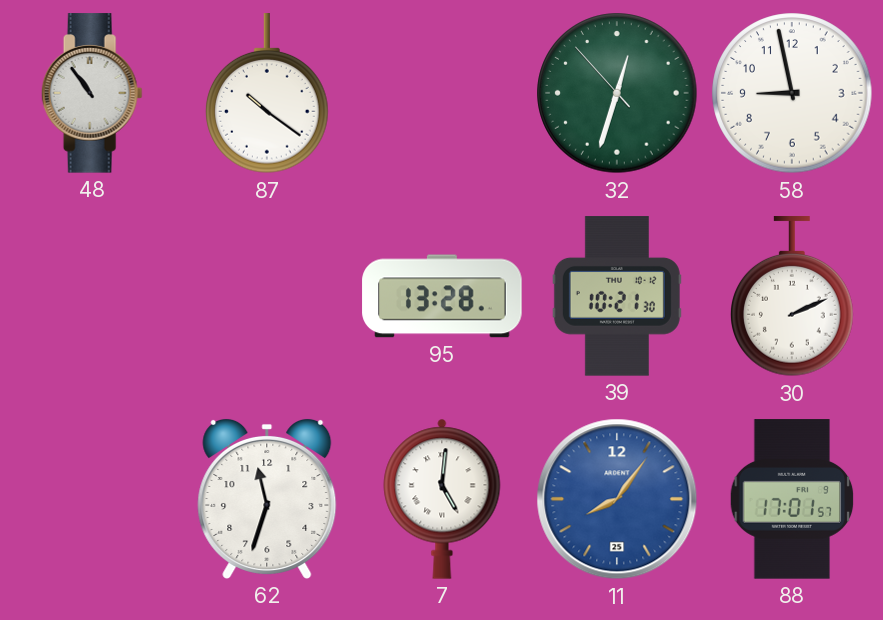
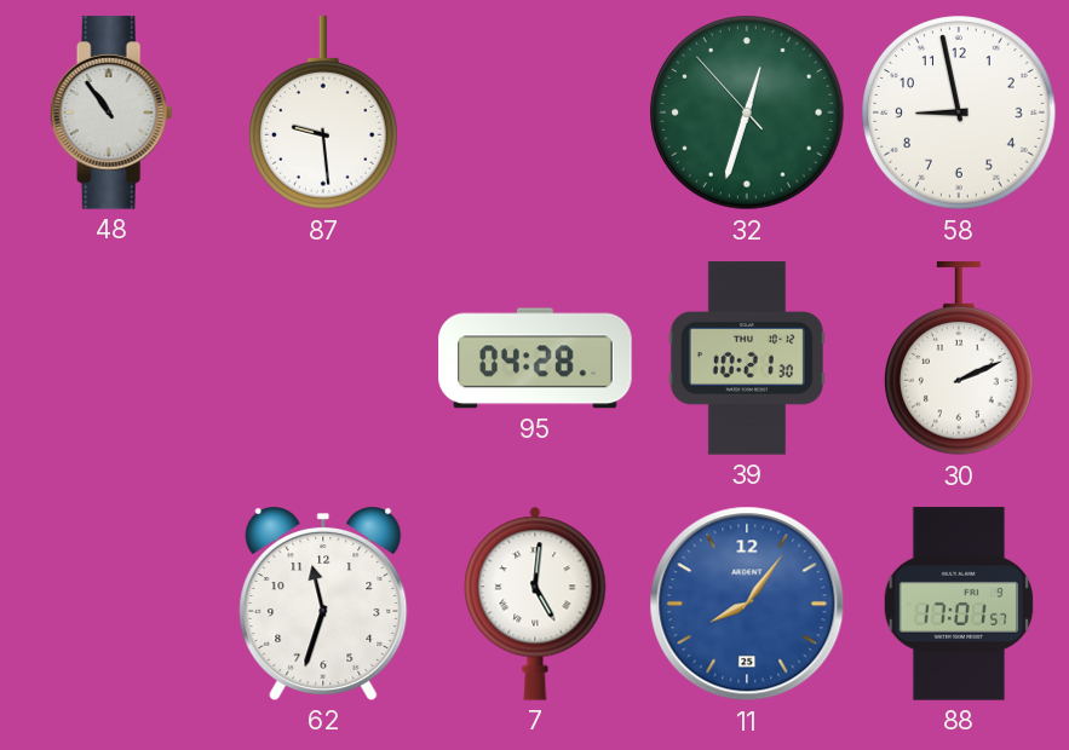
87: 10:21 -> 9:29 (324, 114)
95: 13:28 -> 04:28 (535, 358)
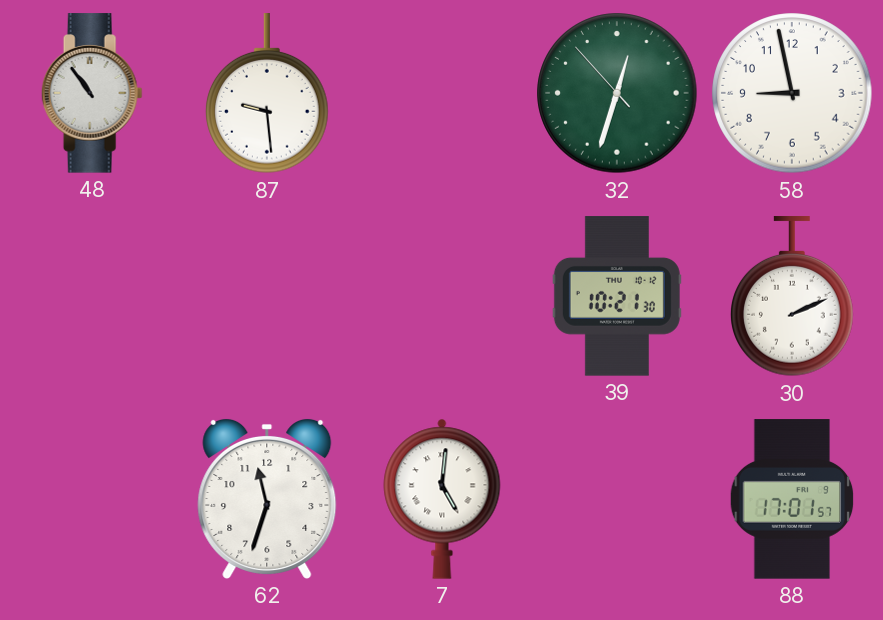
95: 04:28 -> none (535, 358)
11: 8:06 -> none (747, 604)
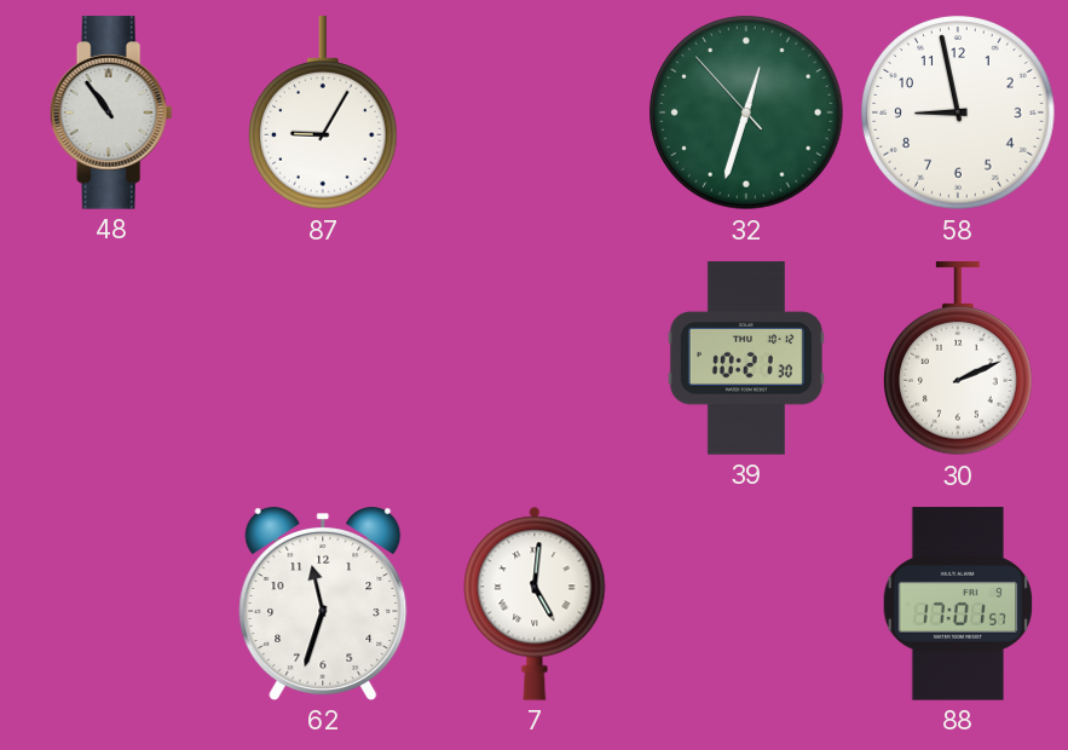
87: 9:29 -> 9:05 (324, 114)
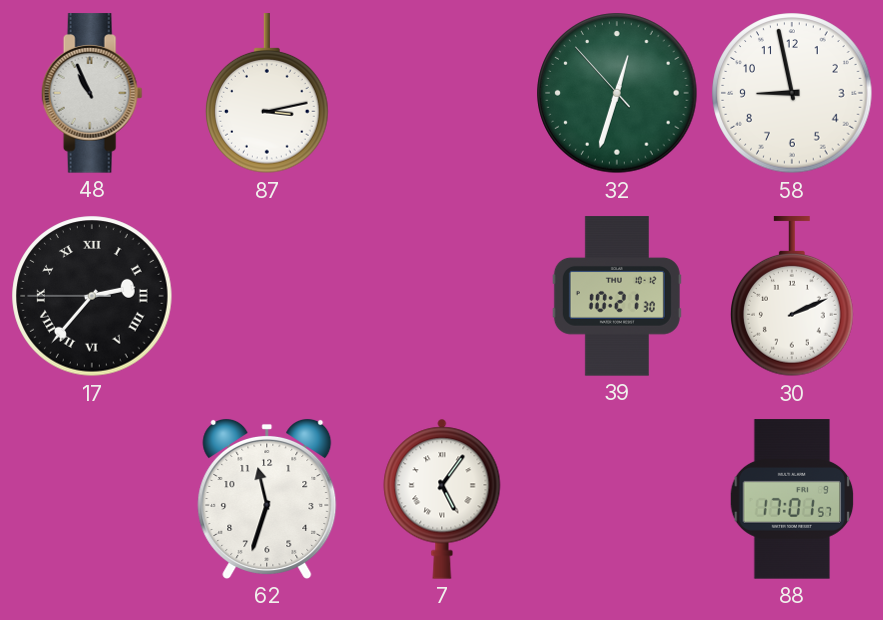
48: 10:54 -> 10:56 (92, 93)
87: 9:05 -> 3:13 (268, 94)
17: none -> 2:36 (92, 296)
7: 5:01 -> 5:06 (442, 499)
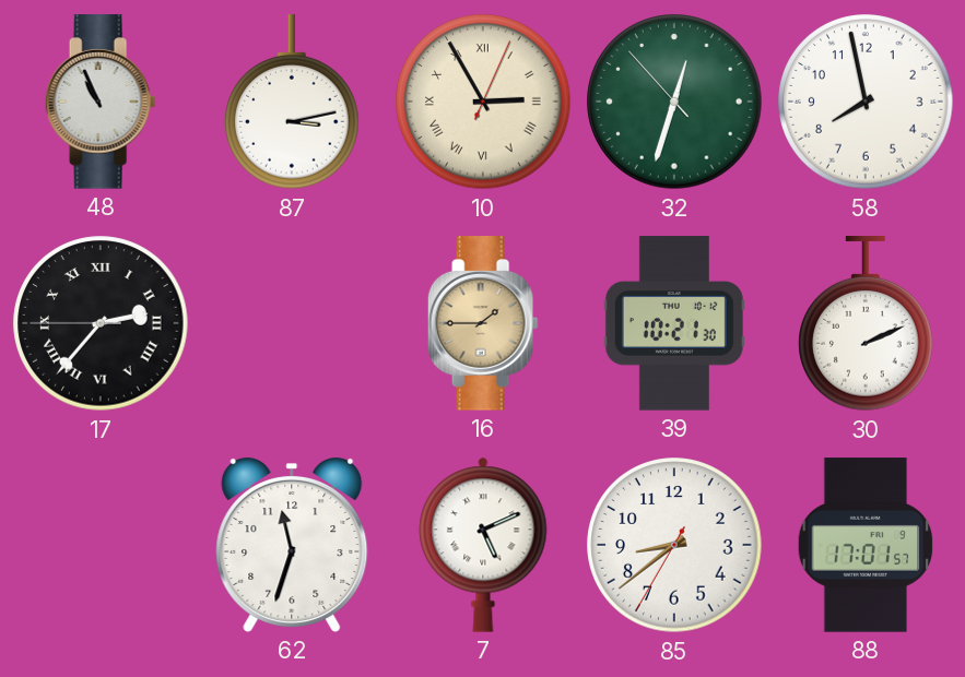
10: none -> 2:55 (483, 102)
58: 8:58 -> 7:58 (866, 102)
16: none -> 1:45 (483, 323)
7: 5:06 -> 5:11 (483, 545)
85: none -> 8:38 (674, 545)
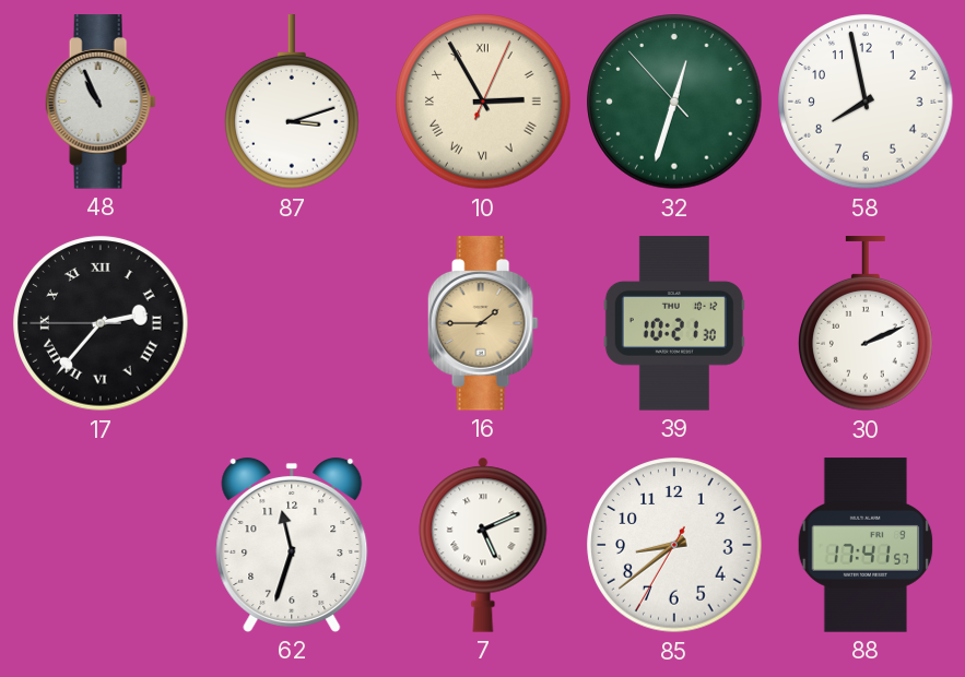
87: 3:13 -> 3:12 (293, 103)
88: 17:01 -> 17:41 (866, 545)
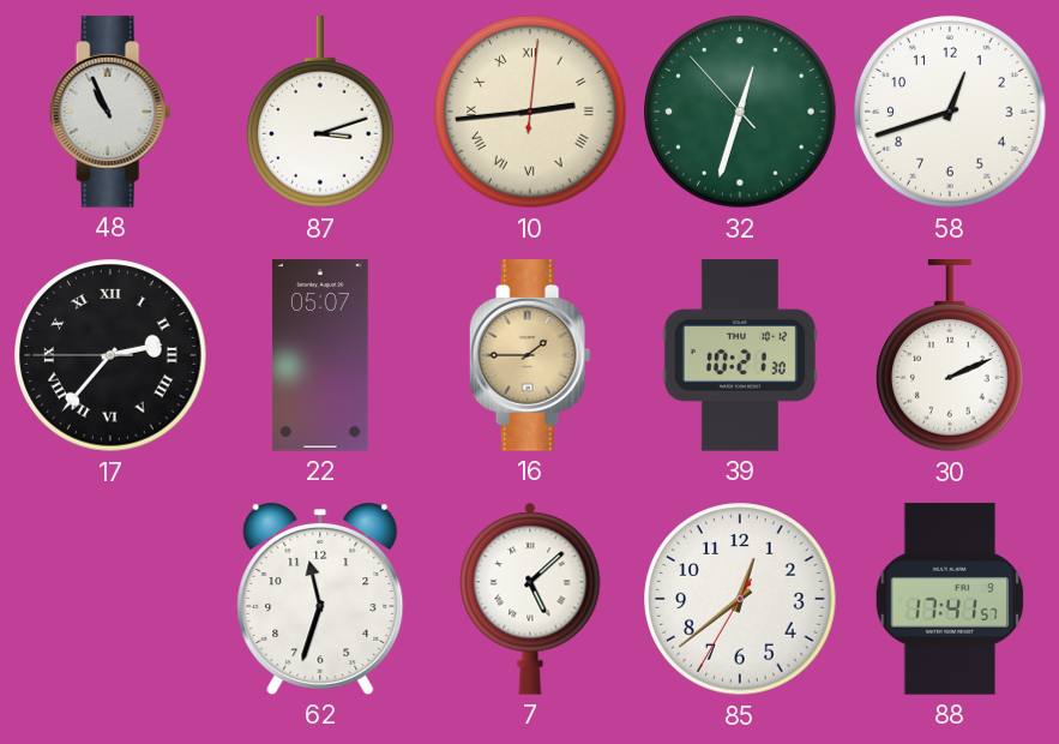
10: 2:55 -> 2:44 (530, 112)
58: 7:58 -> 12:42 (950, 112)
22: none -> 05:07 (320, 355)
7: 5:11 -> 5:08 (530, 599)
85: 8:38 -> 12:38 (740, 599)
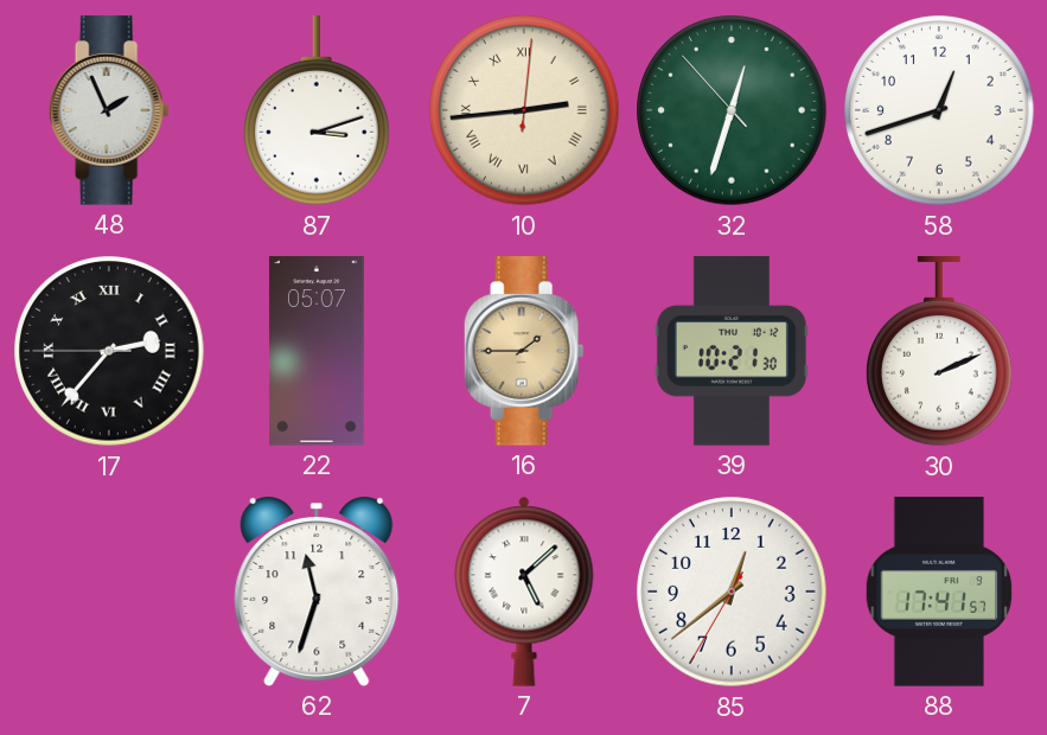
48: 10:56 -> 1:56 (109, 110)
